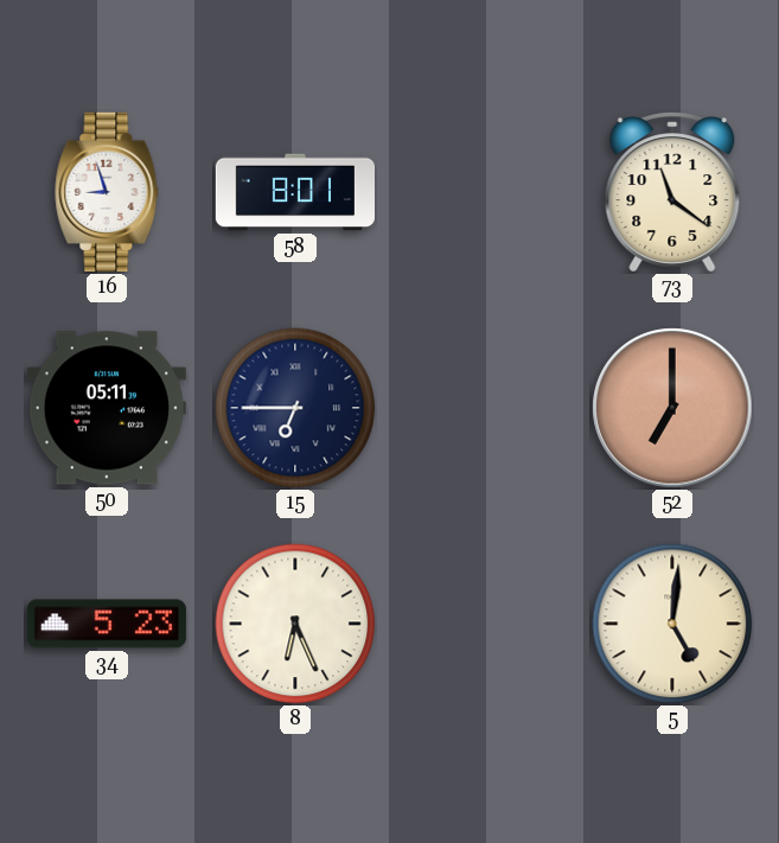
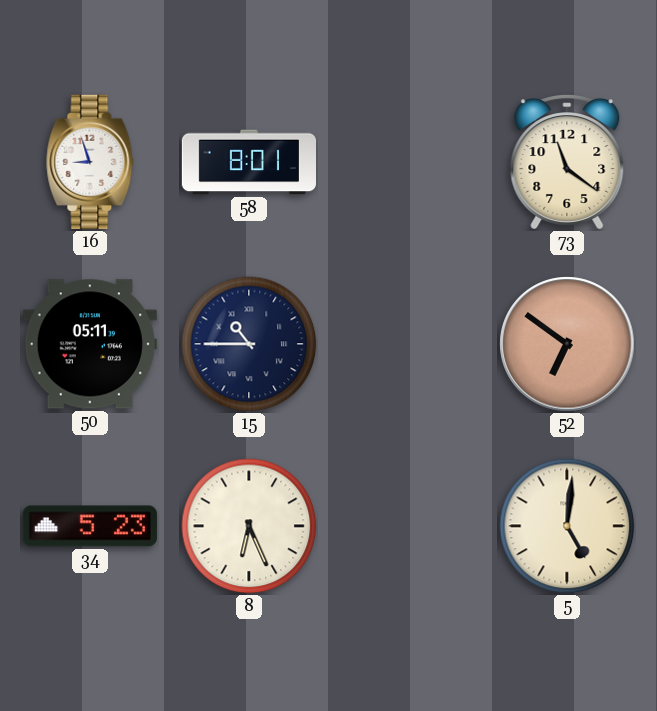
15: 6:45 -> 10:45 (249, 344)
52: 7:00 -> 6:51 (567, 344)
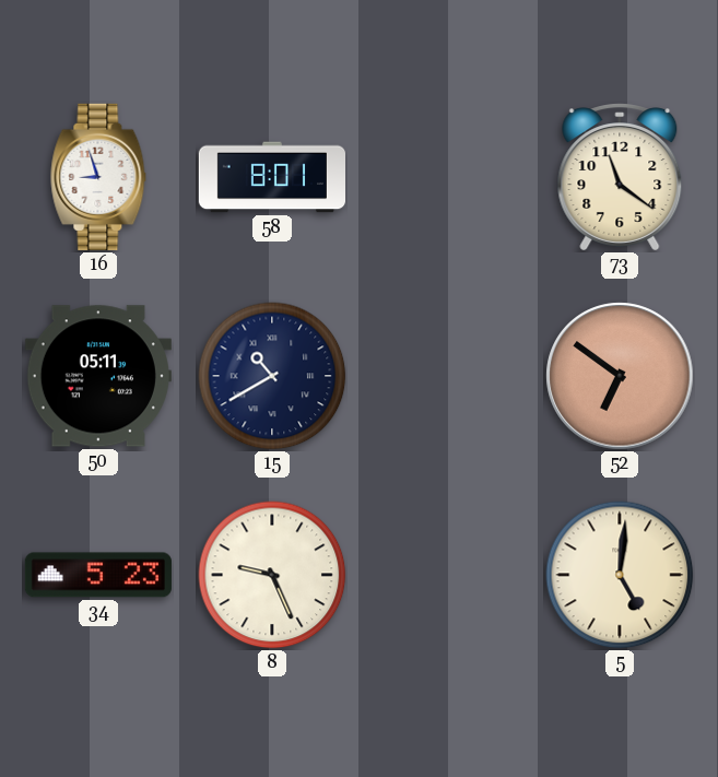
15: 10:45 -> 10:40 (272, 376)
8: 6:26 -> 9:26 (272, 575)
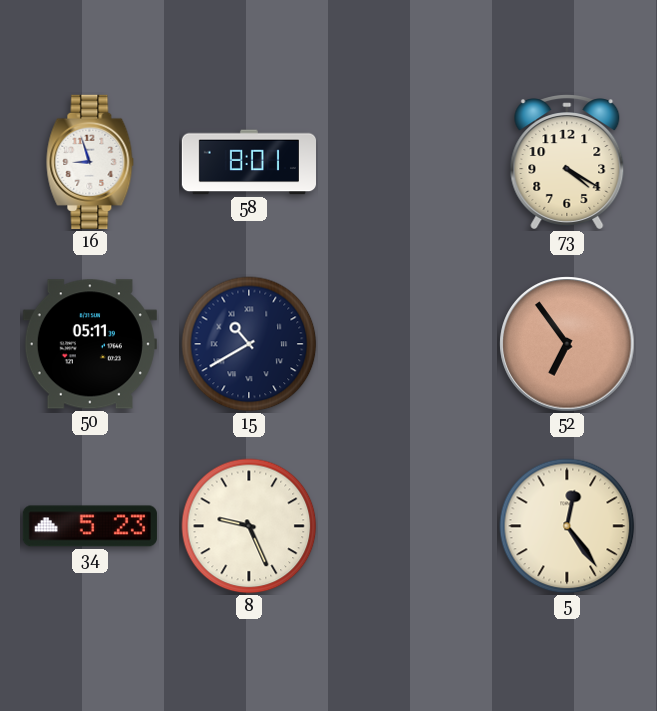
73: 11:21 -> 4:20 (567, 162)
52: 6:51 -> 6:54 (567, 344)
5: 5:01 -> 12:24 (567, 526)
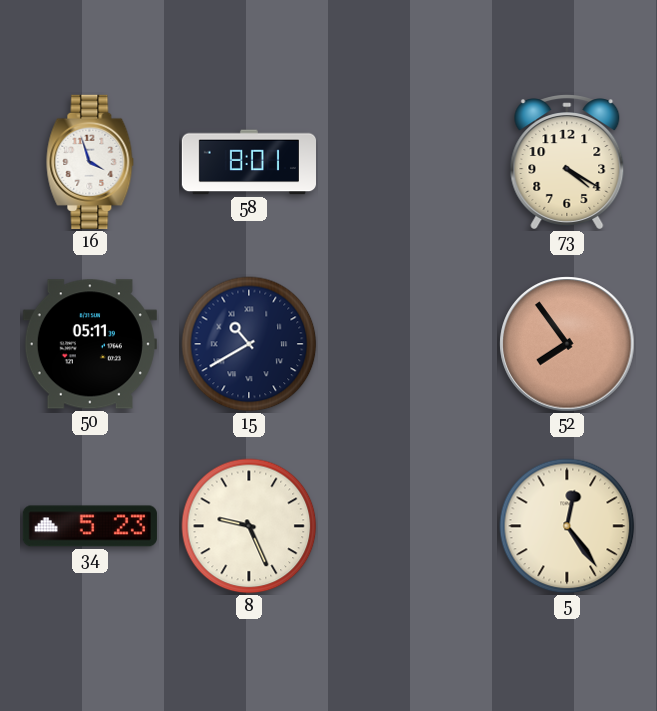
16: 8:57 -> 3:57 (90, 162)
52: 6:54 -> 7:54 (567, 344)
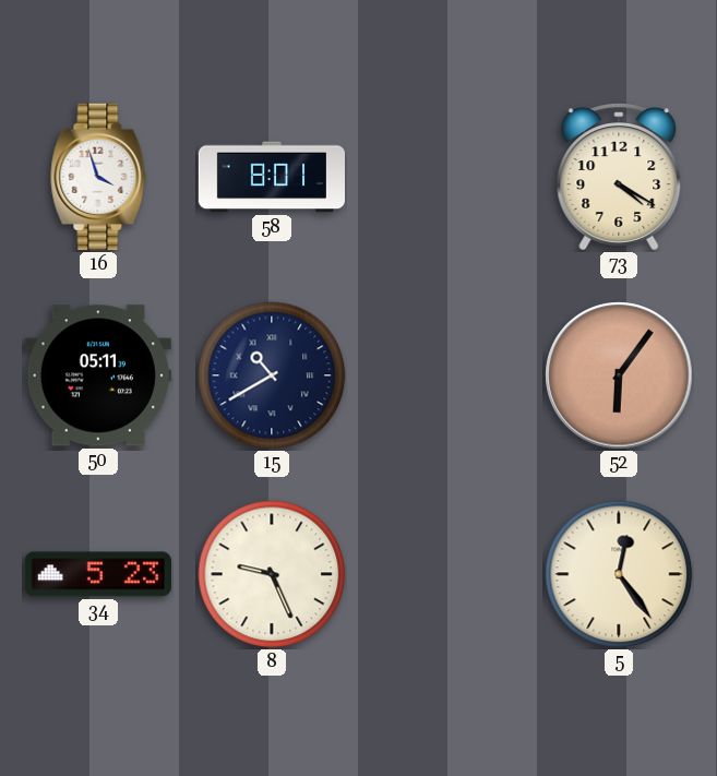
52: 7:54 -> 6:06 (619, 375)
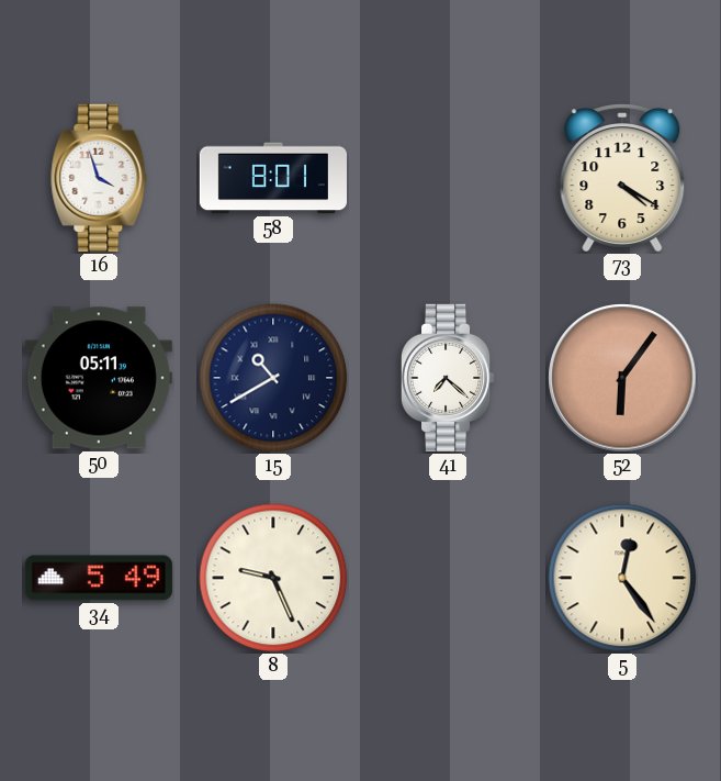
41: none -> 7:22 (448, 378)
34: 5:23 -> 5:49 (99, 578)
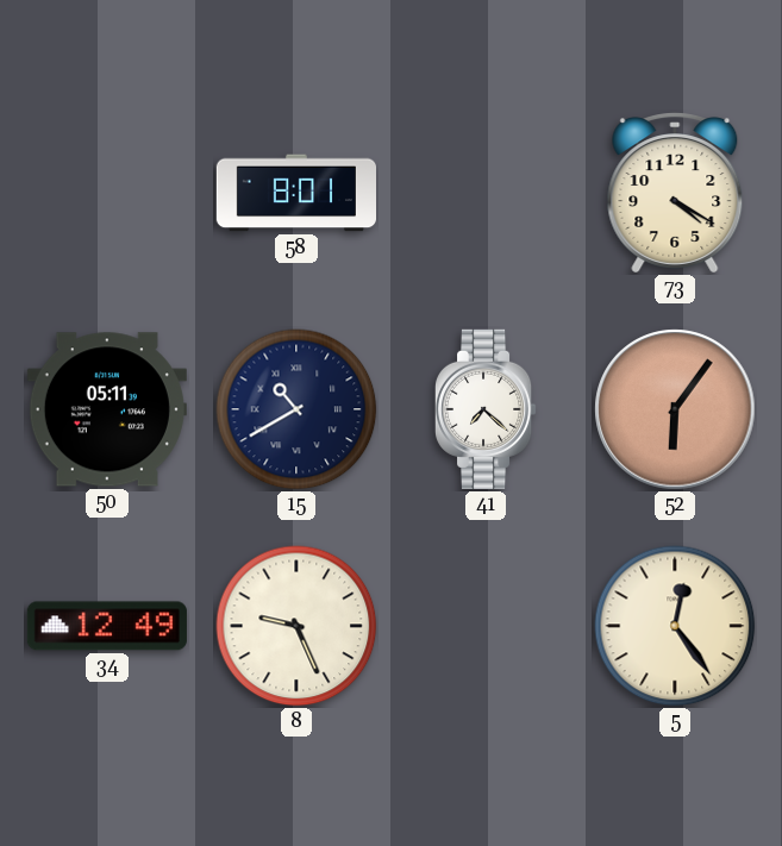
16: 3:57 -> none (99, 178)
34: 5:49 -> 12:49 (107, 626)
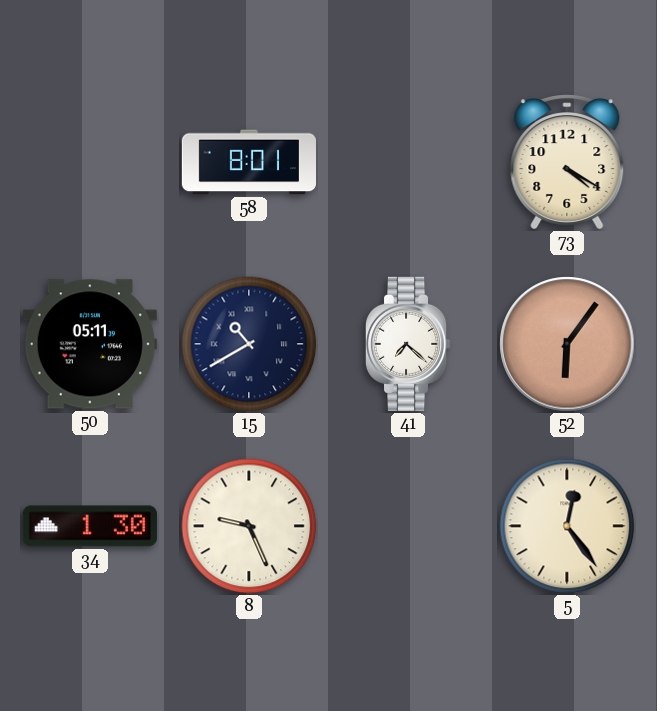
34: 12:49 -> 1:30 (90, 526)
